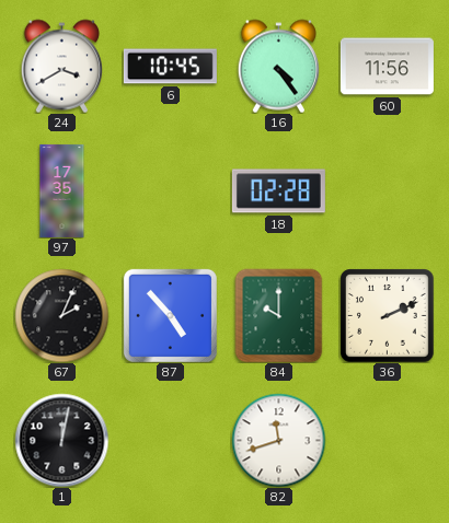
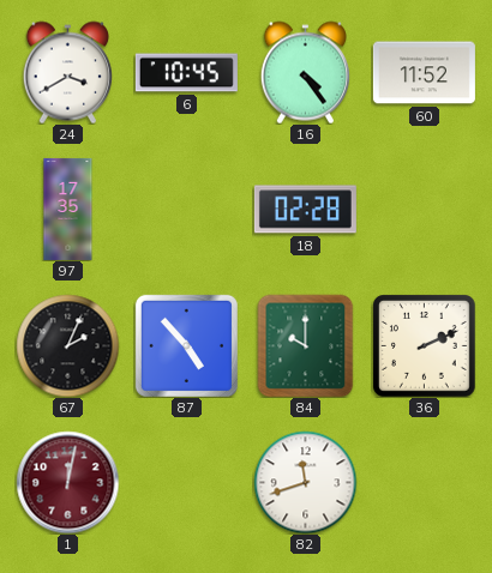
60: 11:56 -> 11:52 (424, 73)
1 dial: black -> burgundy (67, 482)
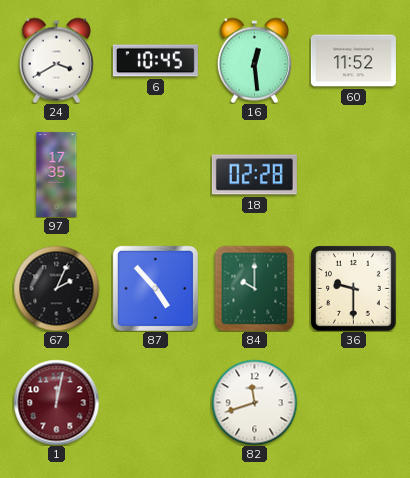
16: 4:24 -> 12:29 (254, 60)
36: 2:11 -> 9:30 (354, 289)
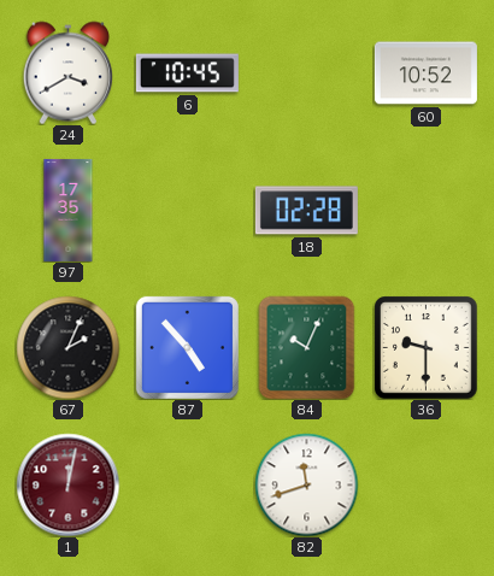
16: 12:29 -> none (254, 60)
60: 11:52 -> 10:52 (425, 74)
84: 10:00 -> 10:04 (307, 347)
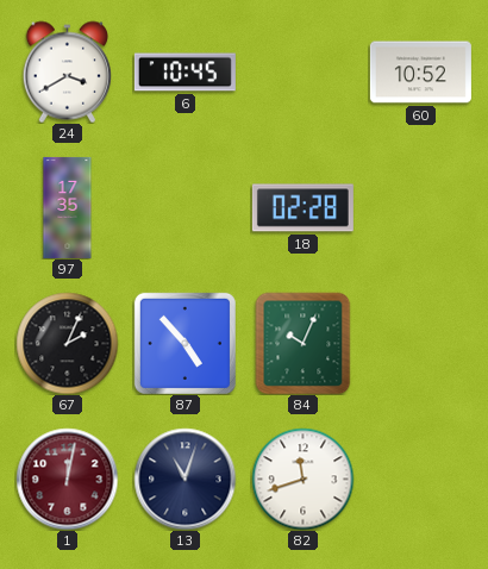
36: 9:30 -> none (427, 348)
13: none -> 11:03 (184, 479)
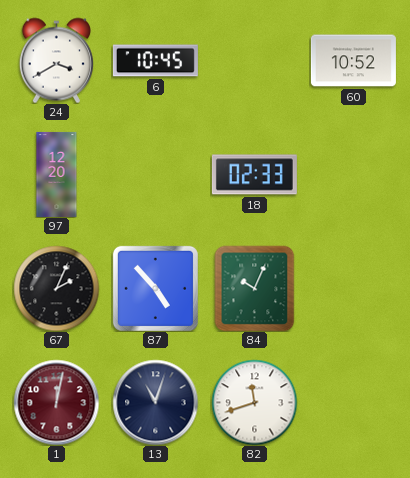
97: 17:35 -> 12:20 (57, 174)
18: 02:28 -> 02:33 (254, 175)
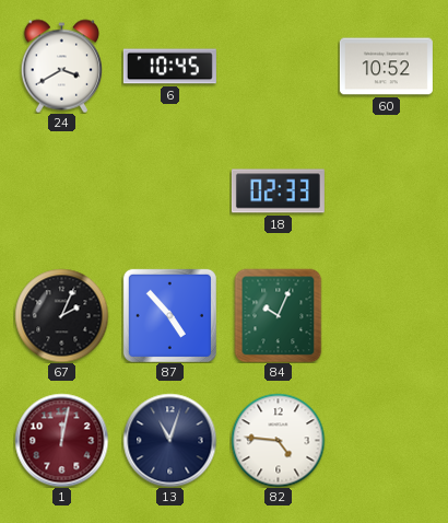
97: 12:20 -> none (57, 174)
82: 11:42 -> 4:46 (278, 440)
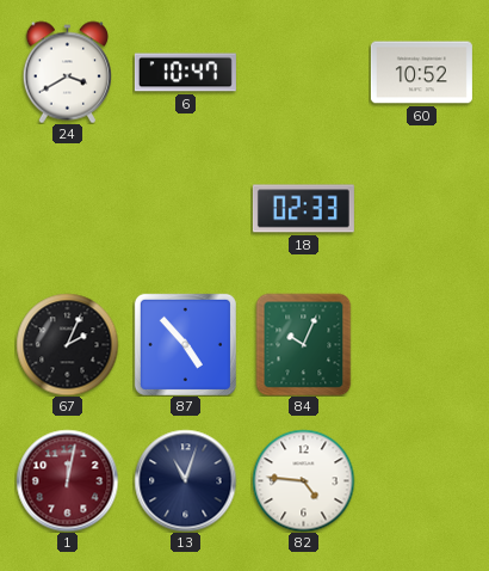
6: 10:45 -> 10:47 (185, 73)
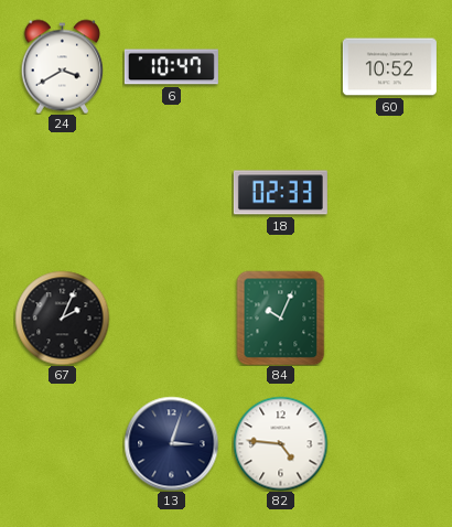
87: 4:53 -> none (185, 344)
1: 12:02 -> none (67, 480)
13: 11:03 -> 3:03 (171, 443)
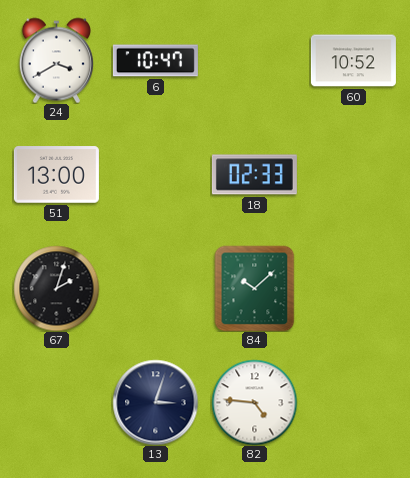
51: none -> 13:00 (56, 175)
67: 2:04 -> 2:03 (56, 288)
84: 10:04 -> 10:08 (255, 288)
